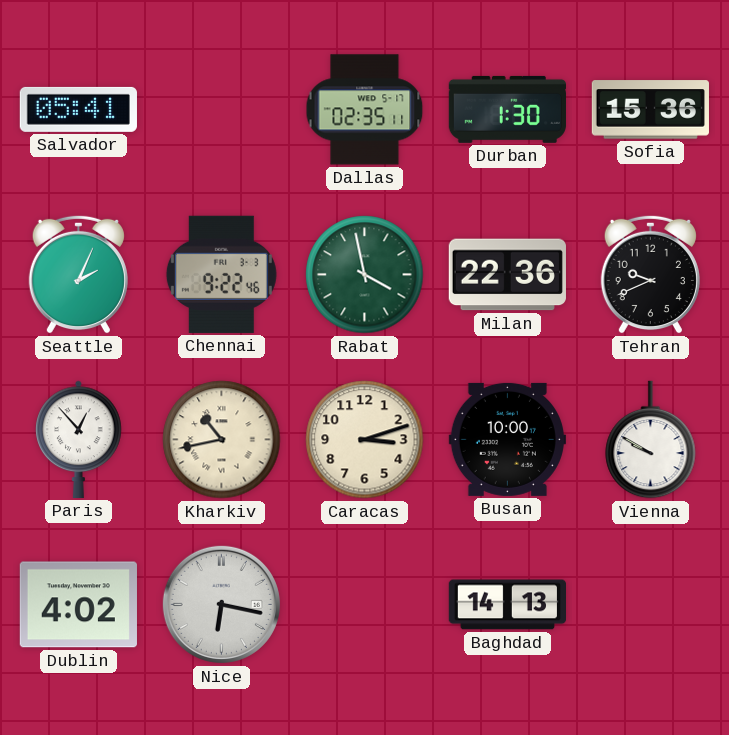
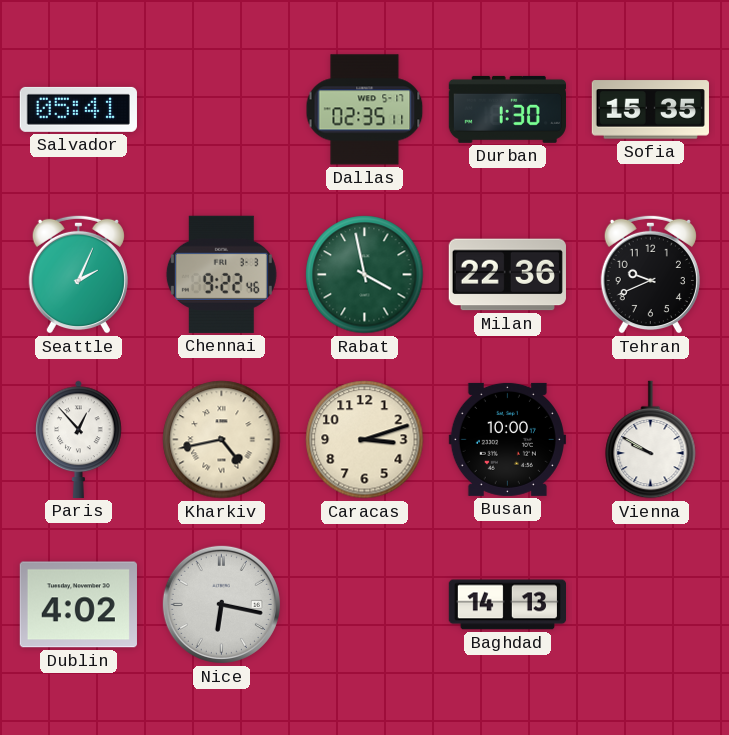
Sofia: 15:36 -> 15:35 (650, 110)
Kharkiv: 10:43 -> 4:43 (222, 440)
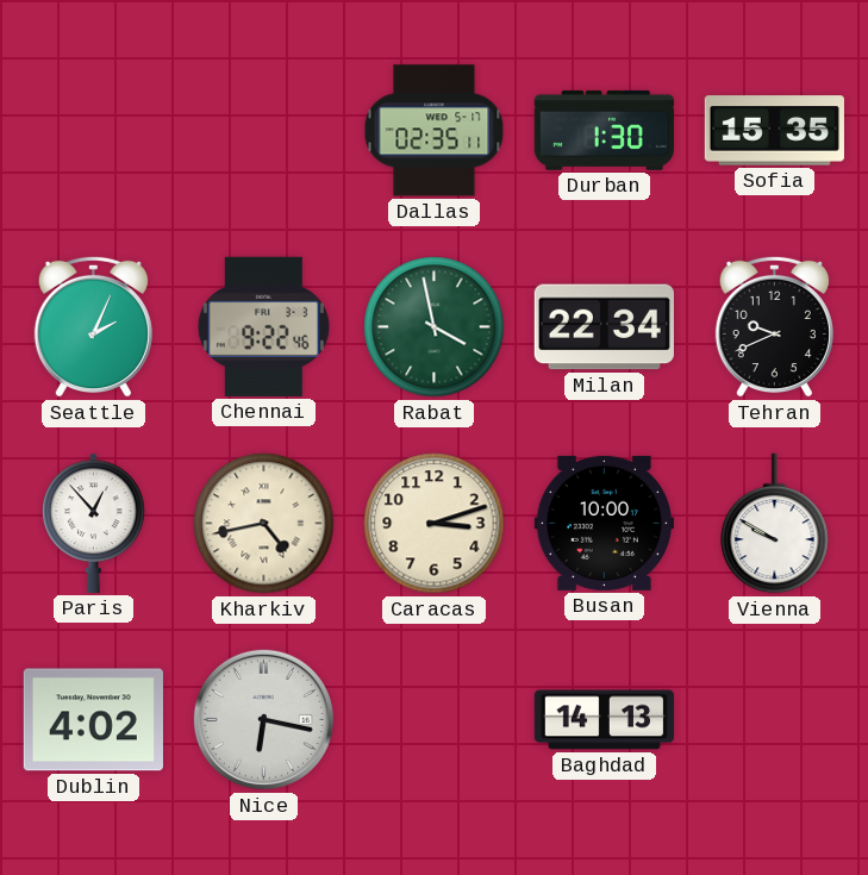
Salvador: 05:41 -> none (78, 109)
Milan: 22:36 -> 22:34 (604, 327)
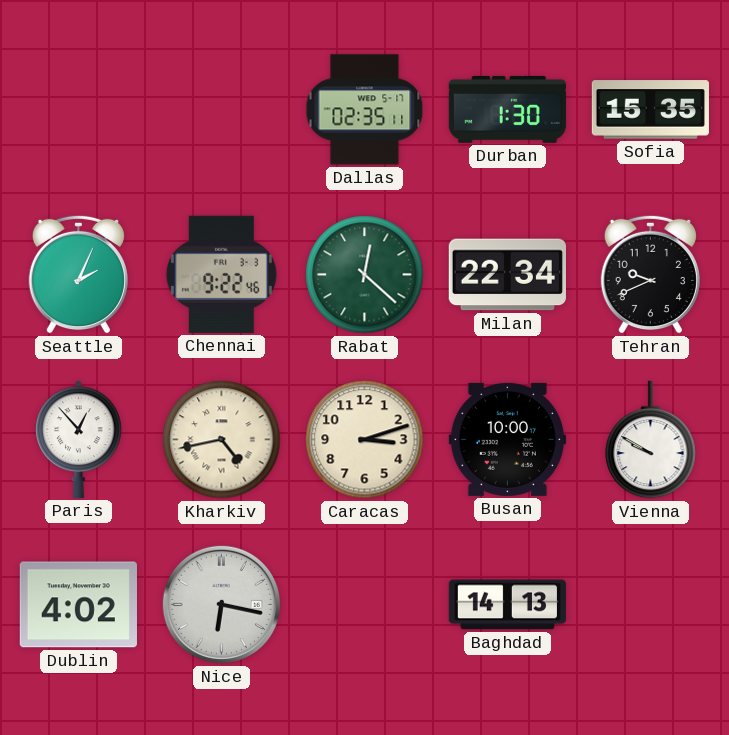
Rabat: 3:58 -> 12:22 (365, 275)
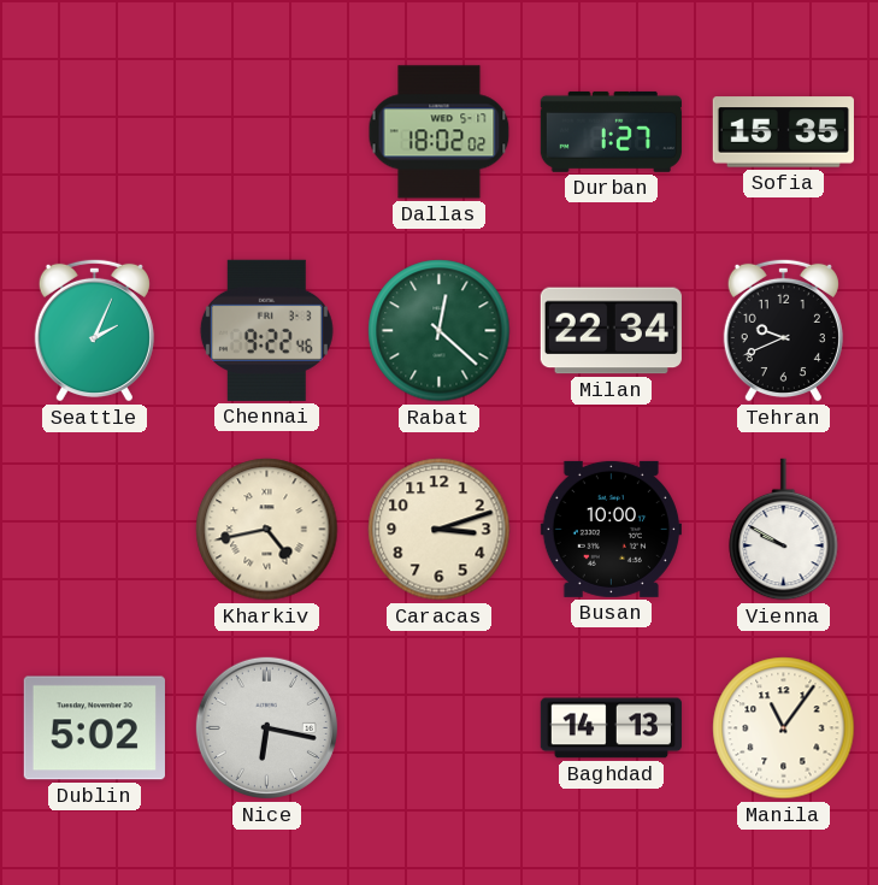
Dallas: 02:35 -> 18:02 (440, 132)
Durban: 1:30 -> 1:27 (611, 131)
Paris: 12:53 -> none (79, 439)
Dublin: 4:02 -> 5:02 (94, 728)
Manila: none -> 11:06 (784, 728)
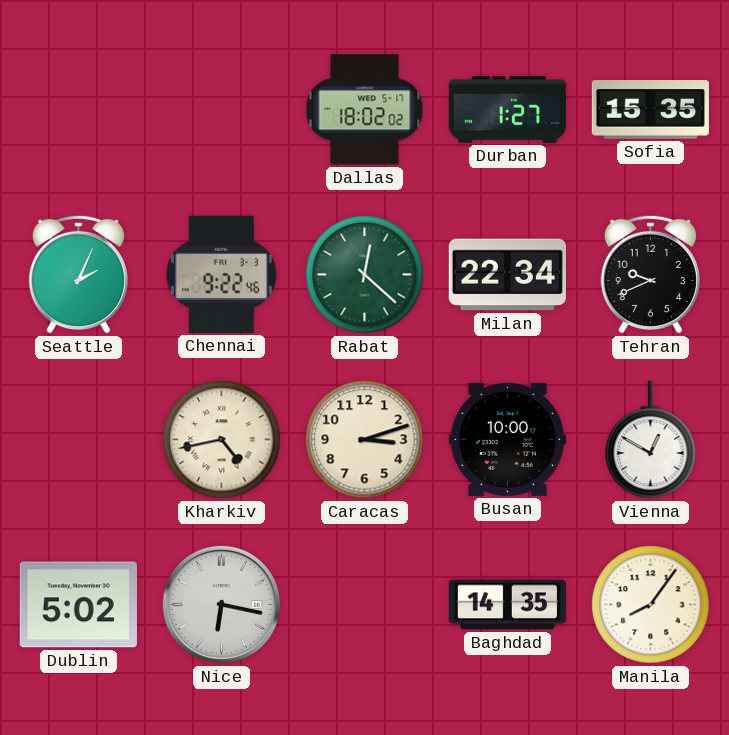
Vienna: 9:50 -> 12:50 (651, 440)
Baghdad: 14:13 -> 14:35 (507, 605)
Manila: 11:06 -> 8:06 (651, 605)
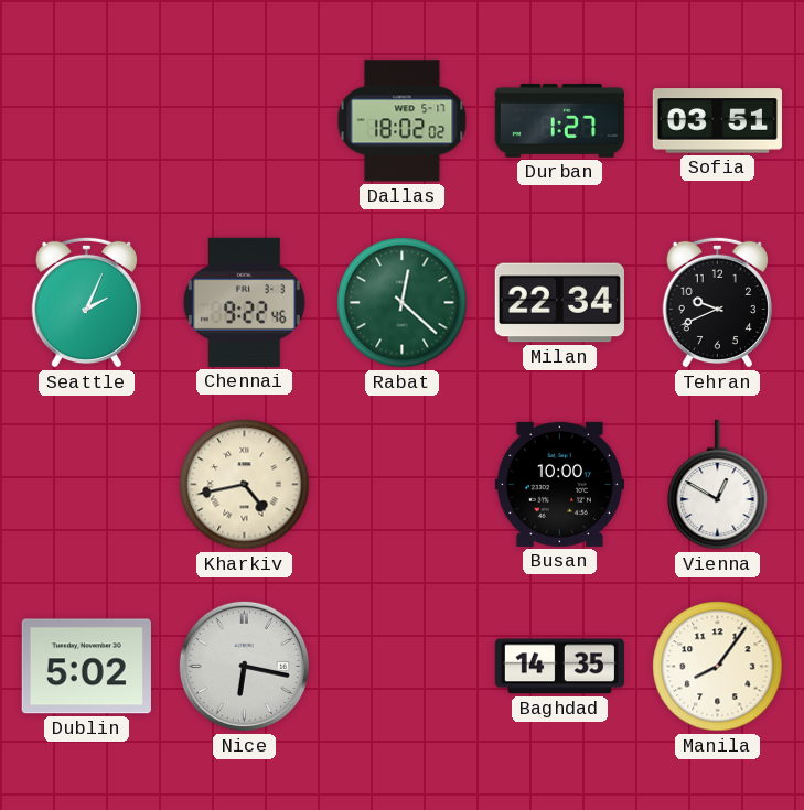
Sofia: 15:35 -> 03:51 (717, 121)
Caracas: 3:12 -> none (365, 440)
